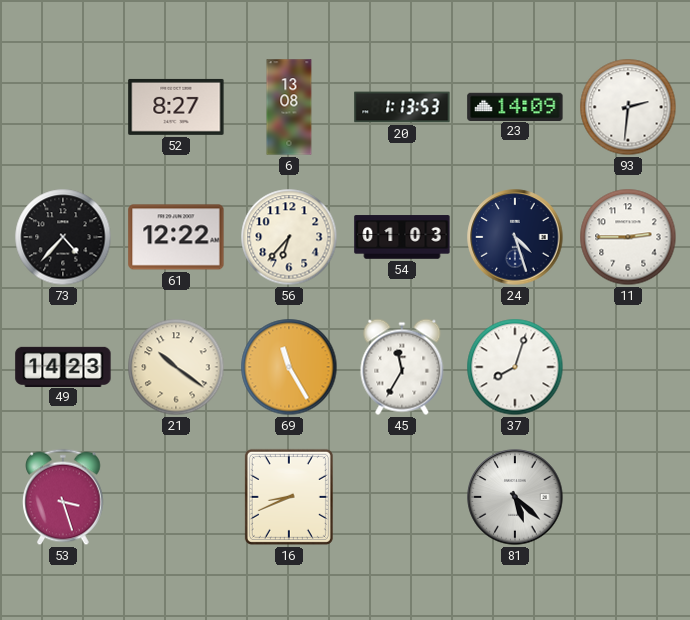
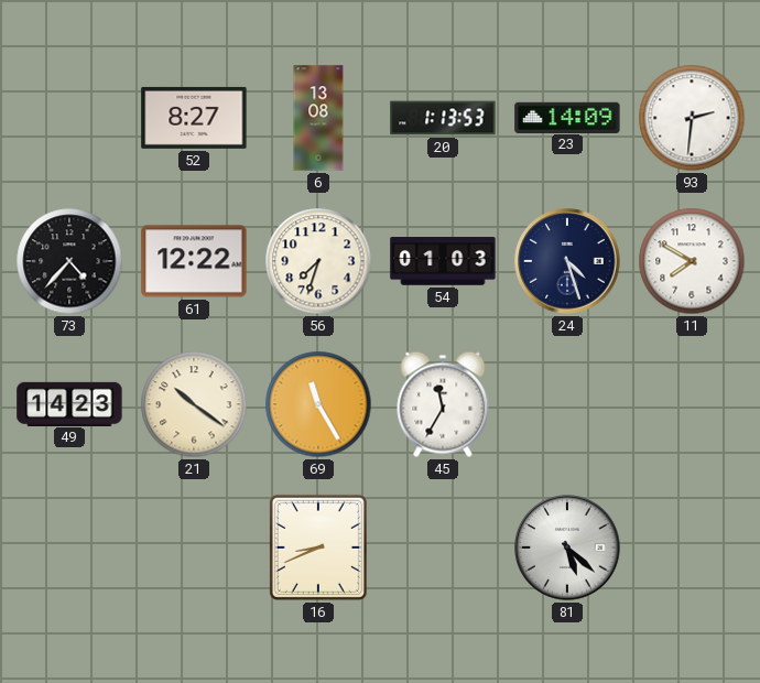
56: 6:37 -> 7:33 (318, 261)
11: 2:45 -> 7:50 (692, 261)
37: 8:03 -> none (515, 367)
53: 3:27 -> none (63, 497)
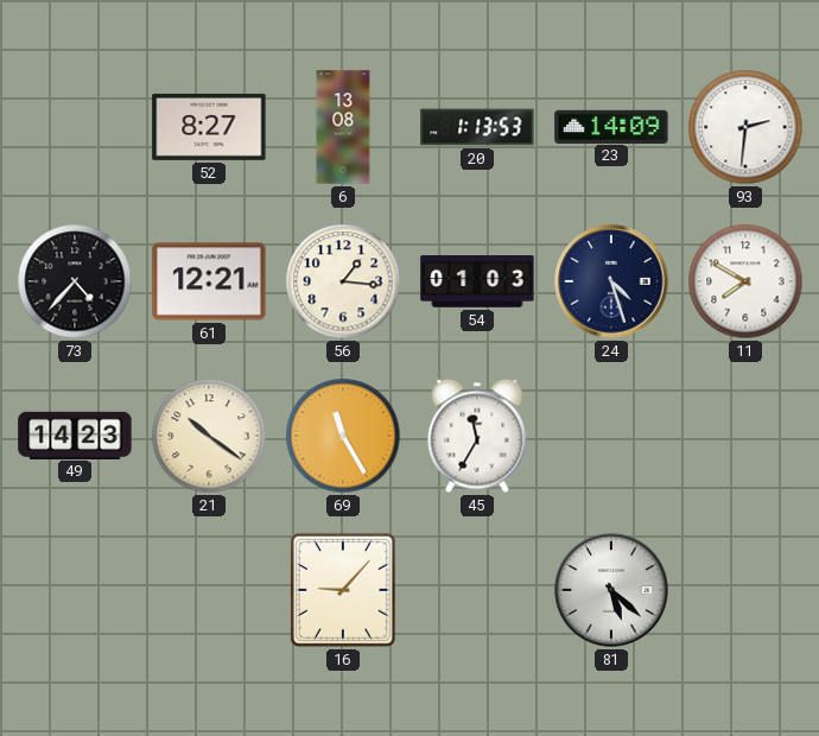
61: 12:22 -> 12:21 (209, 281)
56: 7:33 -> 1:16 (343, 281)
16: 8:41 -> 9:07 (343, 590)
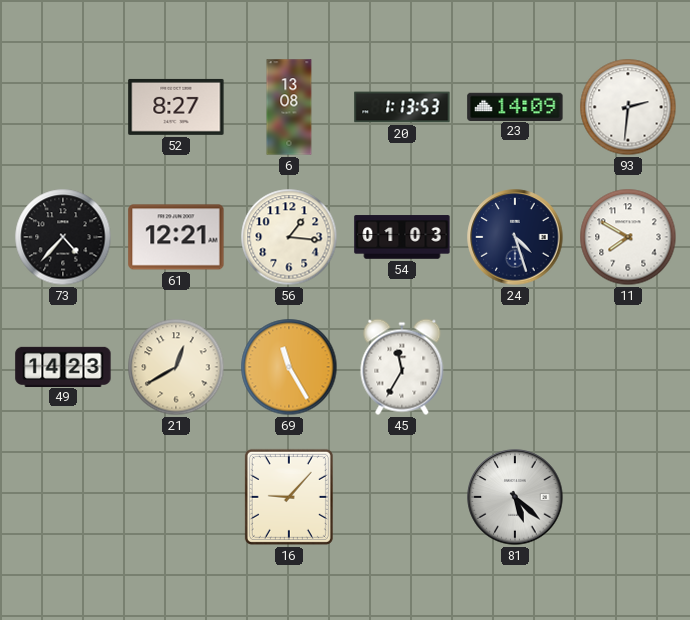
21: 10:21 -> 12:40 (176, 367)
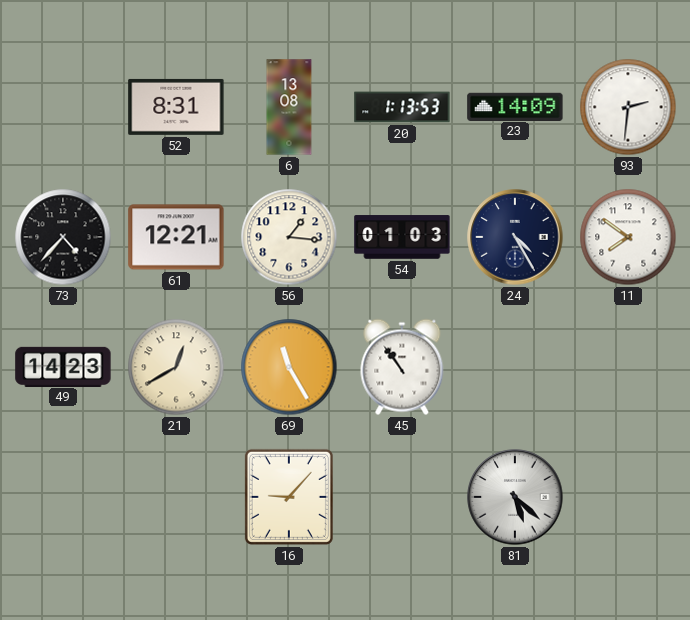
52: 8:27 -> 8:31 (176, 107)
24: 4:27 -> 4:25 (515, 237)
11: 7:50 -> 7:51 (628, 237)
45: 11:35 -> 10:54 (402, 367)
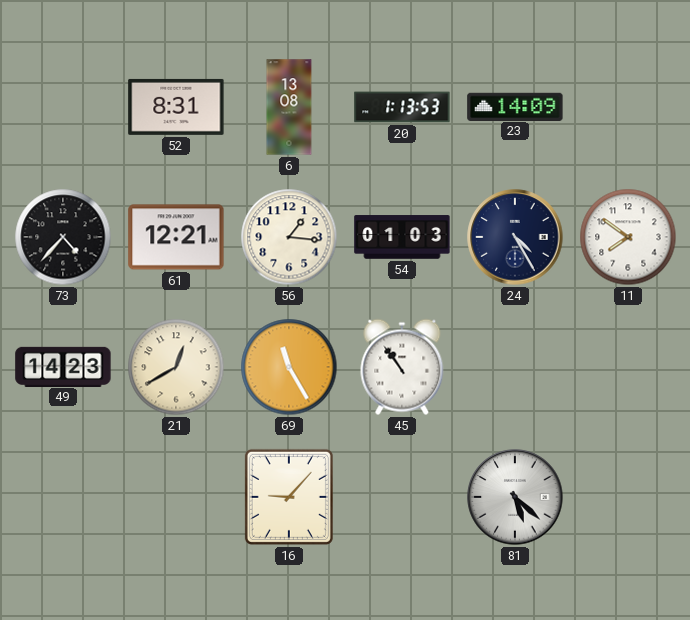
93: 2:31 -> none (628, 107)
